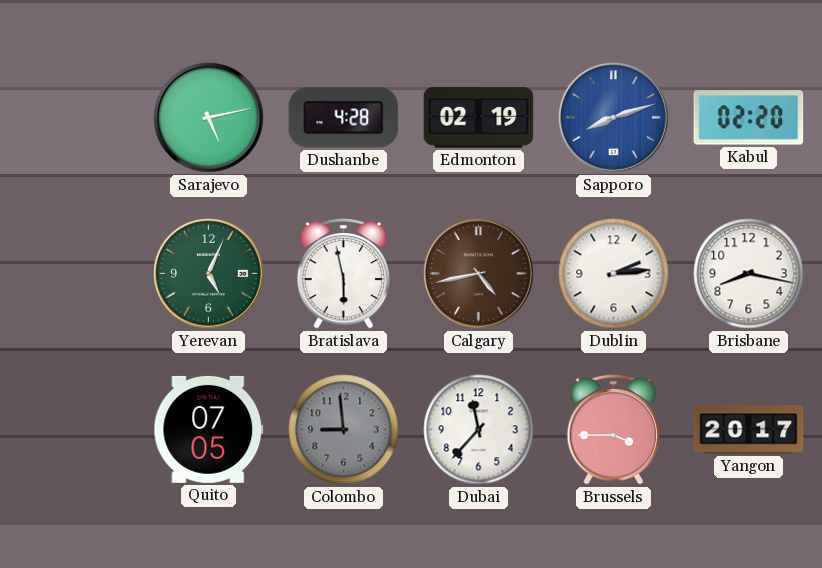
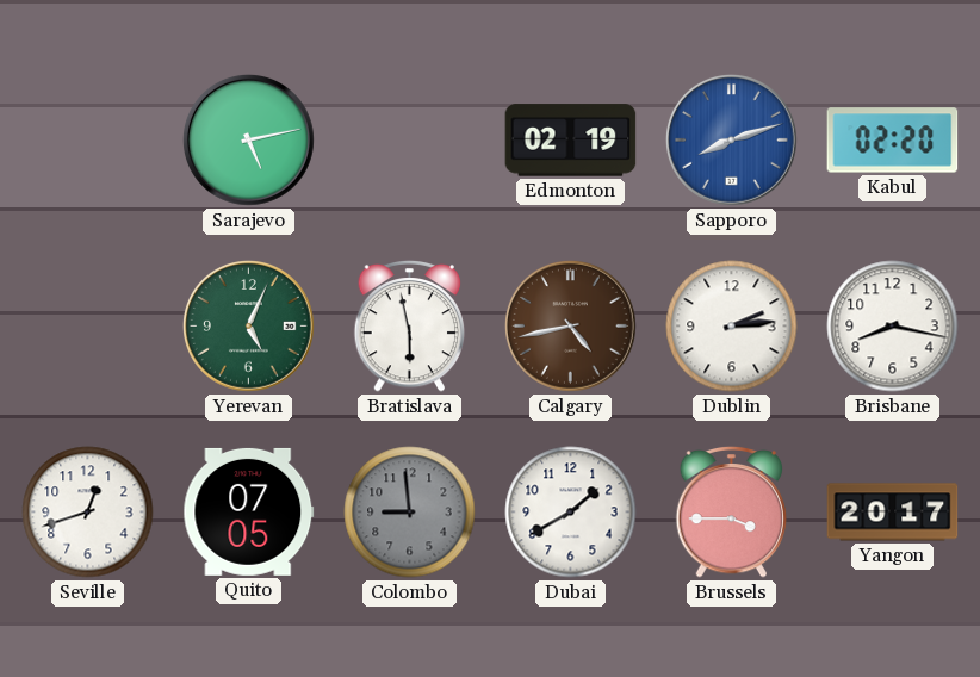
Dushanbe: 4:28 -> none (344, 118)
Seville: none -> 12:42 (88, 513)
Dubai: 11:37 -> 1:40 (571, 513)
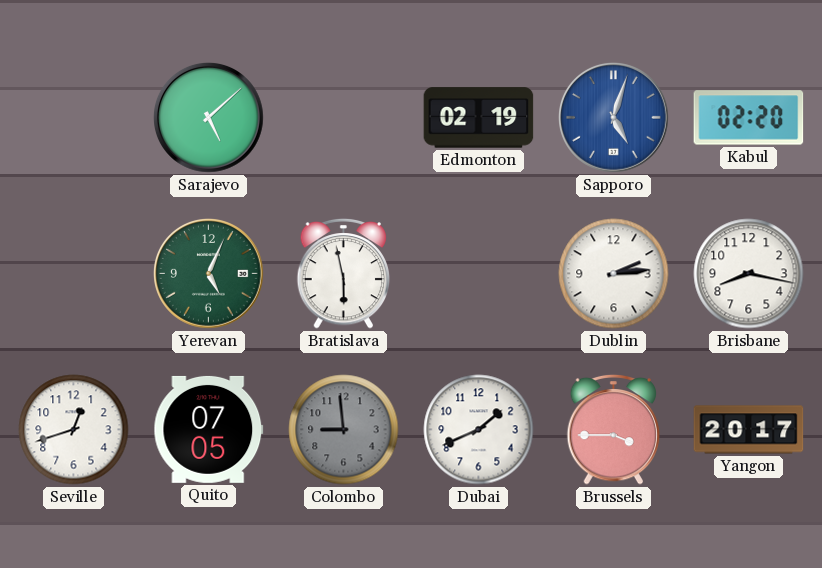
Sarajevo: 5:13 -> 5:08 (209, 118)
Sapporo: 8:12 -> 5:03 (614, 118)
Calgary: 4:43 -> none (571, 327)
Dubai: 1:40 -> 1:41 (479, 430)
